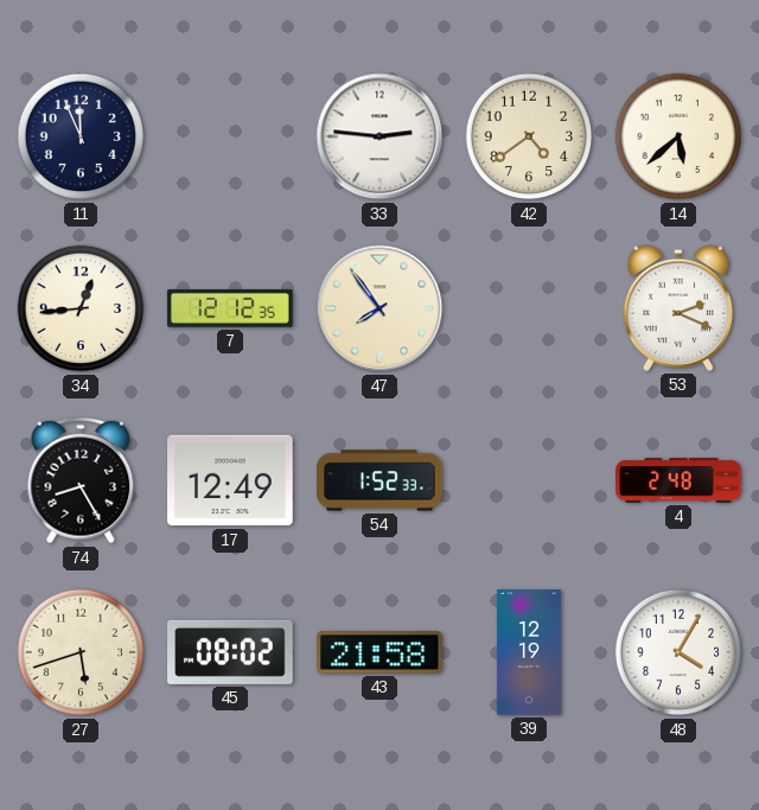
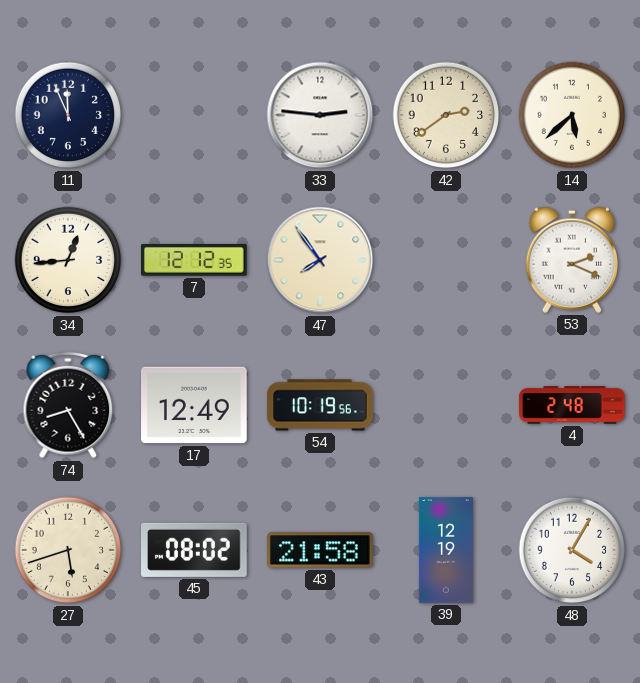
42: 4:39 -> 2:39 (446, 115)
54: 1:52 -> 10:19 (320, 405)
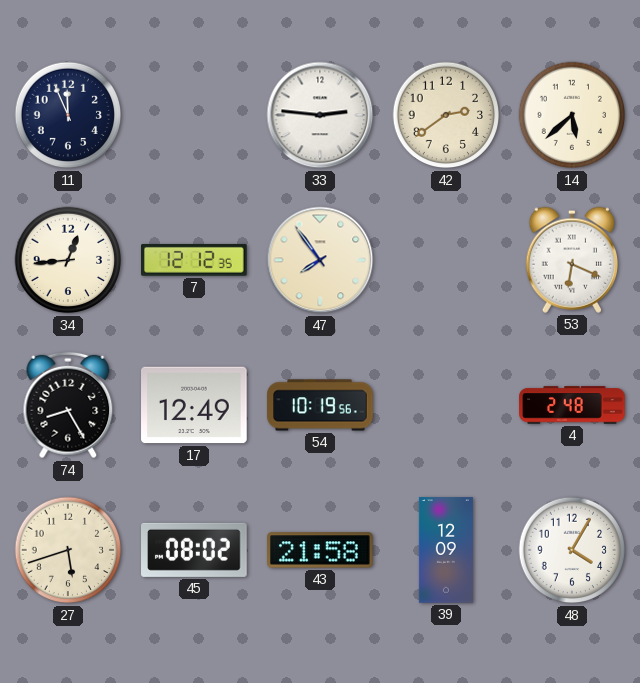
53: 2:19 -> 6:19 (571, 260)
39: 12:19 -> 12:09 (446, 550)
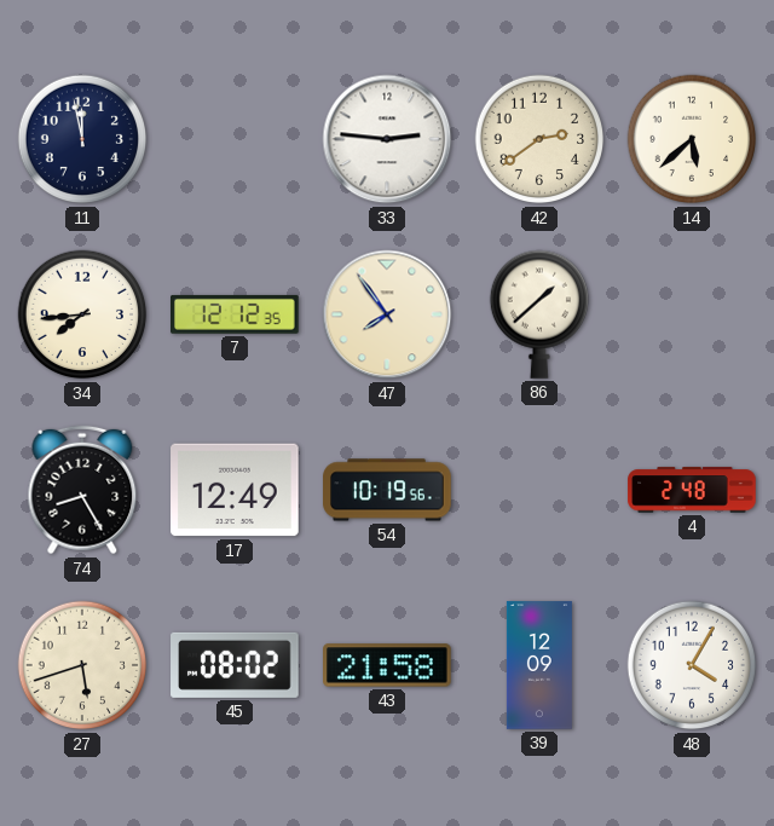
11: 11:56 -> 11:58 (82, 139)
34: 12:44 -> 7:44 (82, 314)
86: none -> 1:38 (538, 314)
53: 6:19 -> none (571, 260)
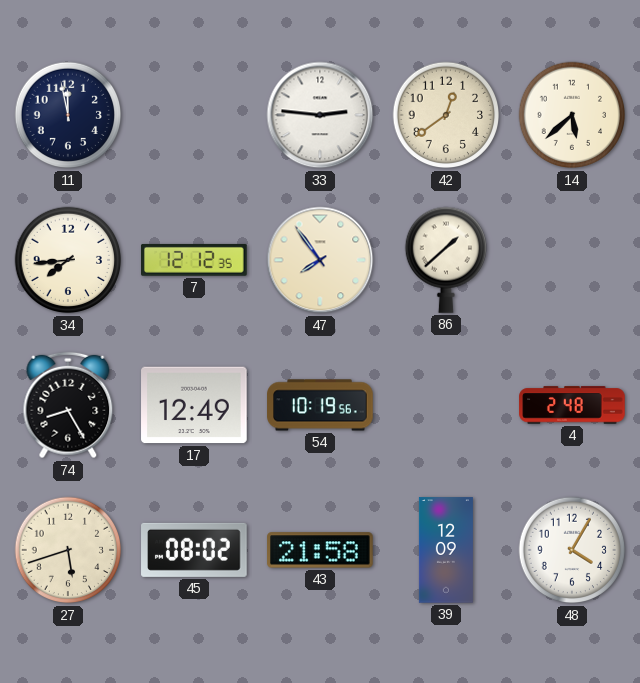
42: 2:39 -> 12:39 (446, 115)
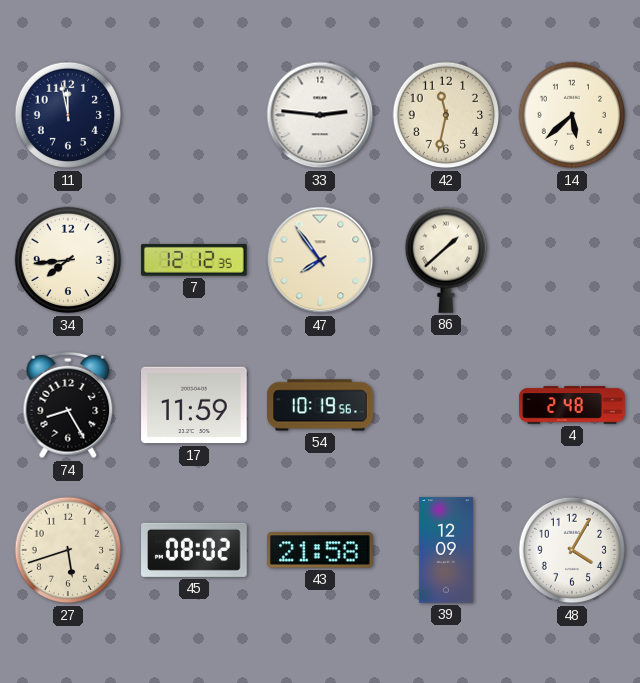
42: 12:39 -> 11:32 (446, 115)
17: 12:49 -> 11:59 (194, 405)
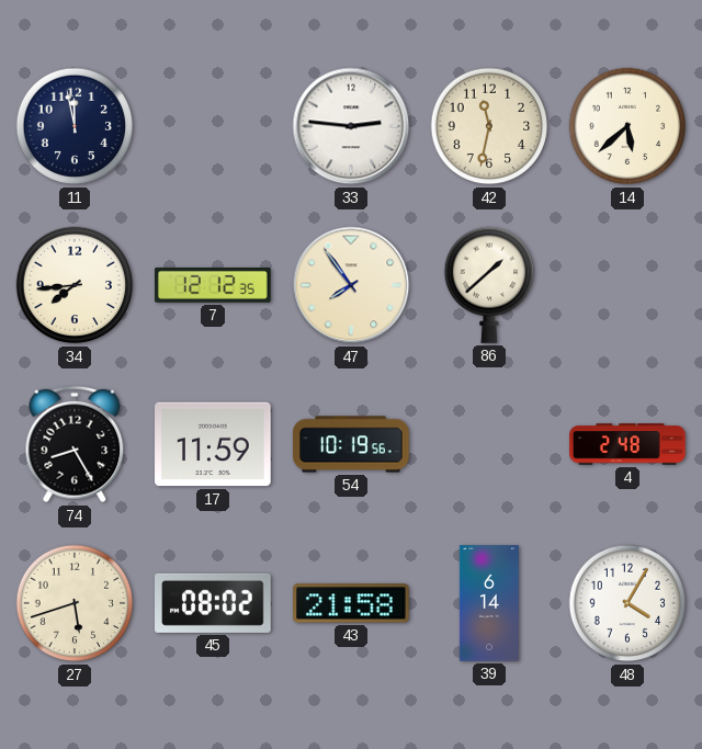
39: 12:09 -> 6:14 (489, 603)
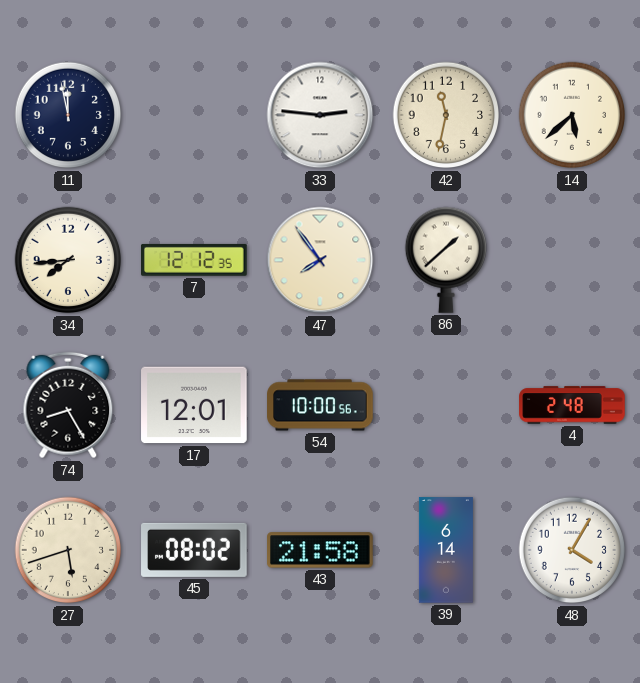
17: 11:59 -> 12:01 (194, 405)
54: 10:19 -> 10:00 (320, 405)
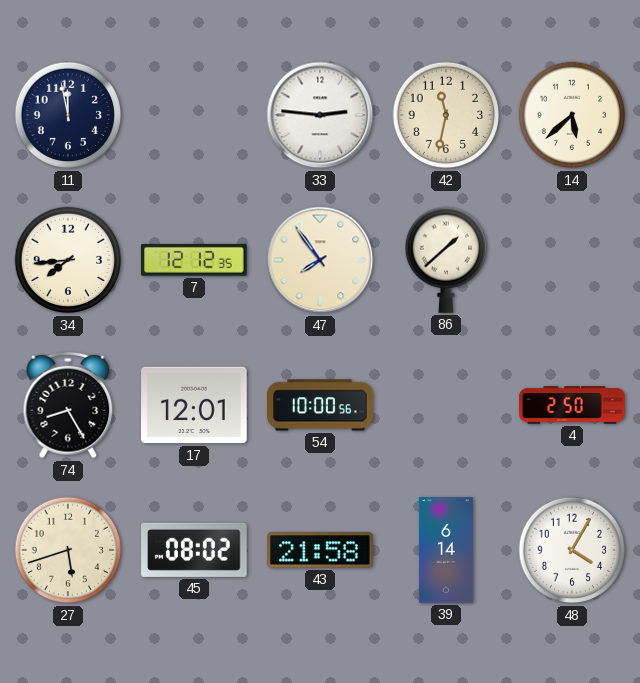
4: 2:48 -> 2:50 (572, 405)
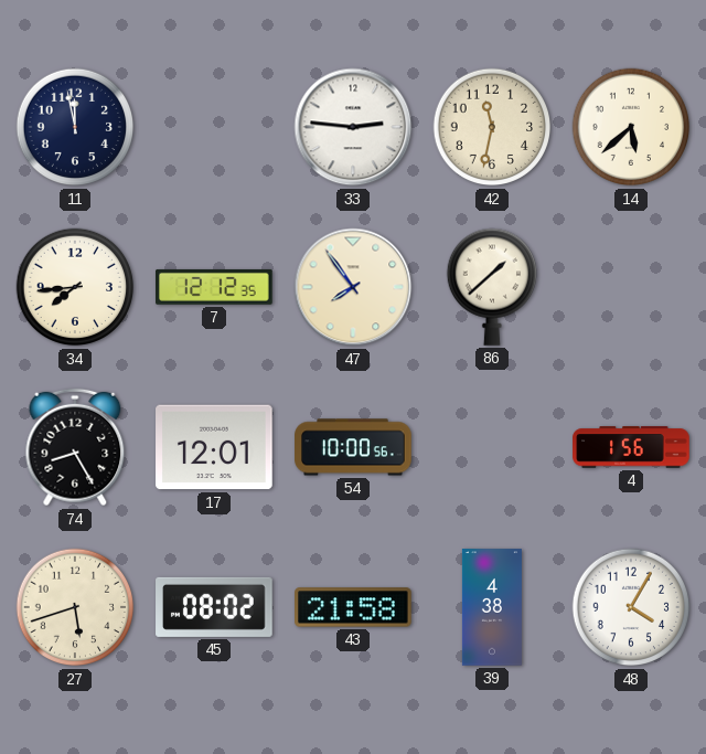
4: 2:50 -> 1:56 (631, 447)
39: 6:14 -> 4:38 (492, 607)
